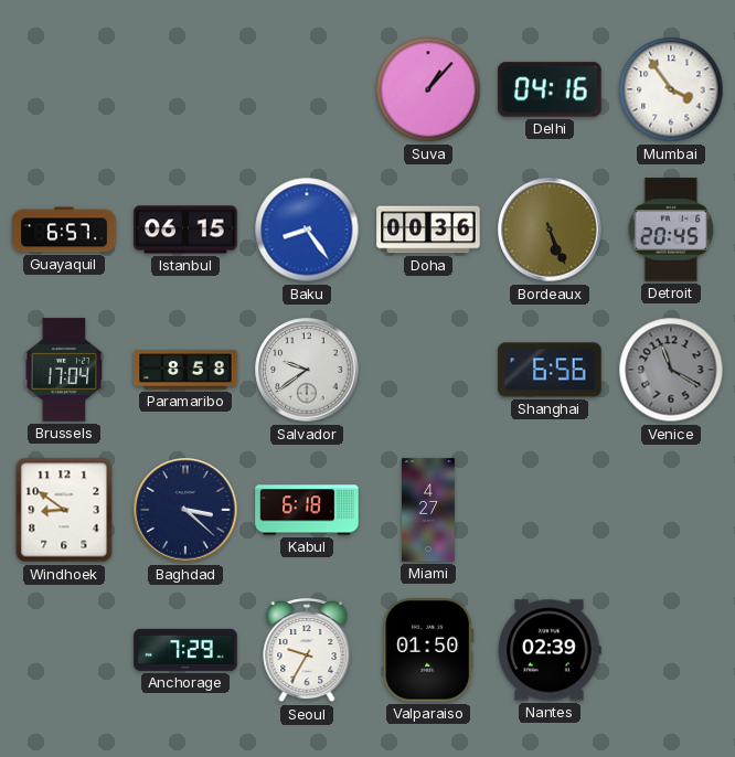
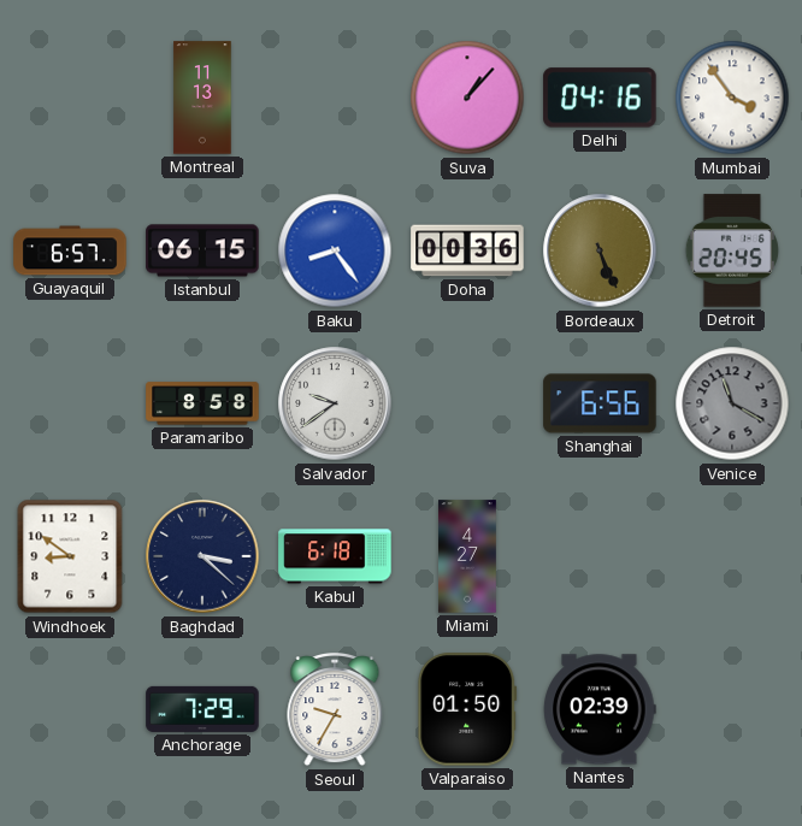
Montreal: none -> 11:13 (202, 98)
Brussels: 17:04 -> none (64, 370)
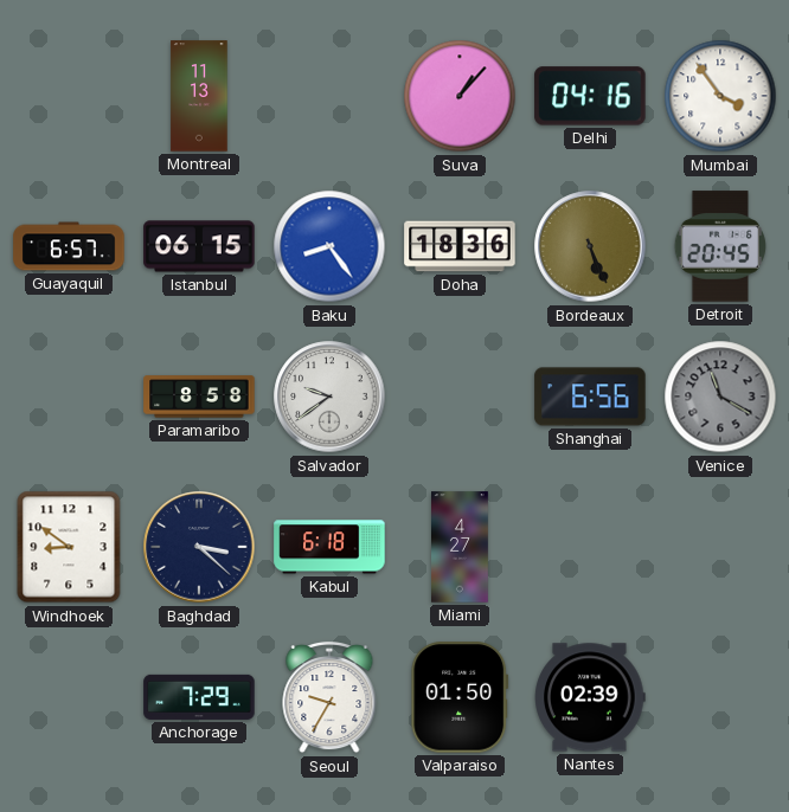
Doha: 00:36 -> 18:36 (460, 246)
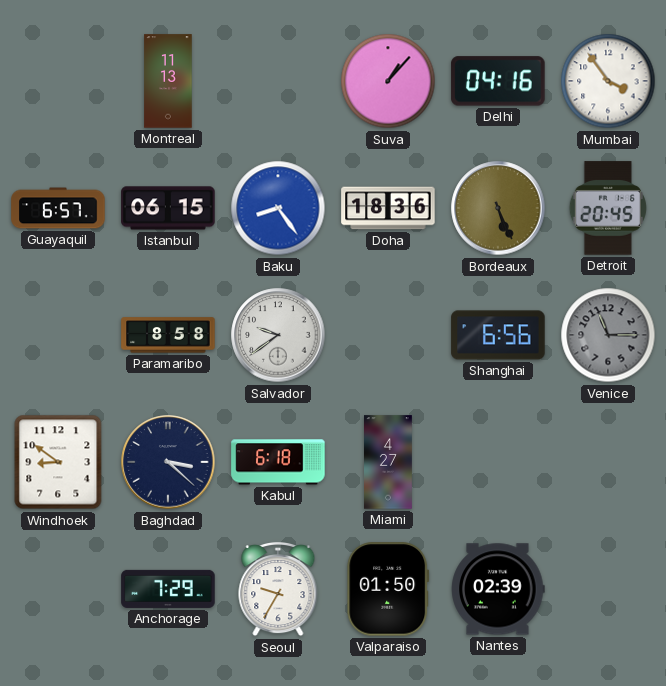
Venice: 11:20 -> 11:15 (608, 335)
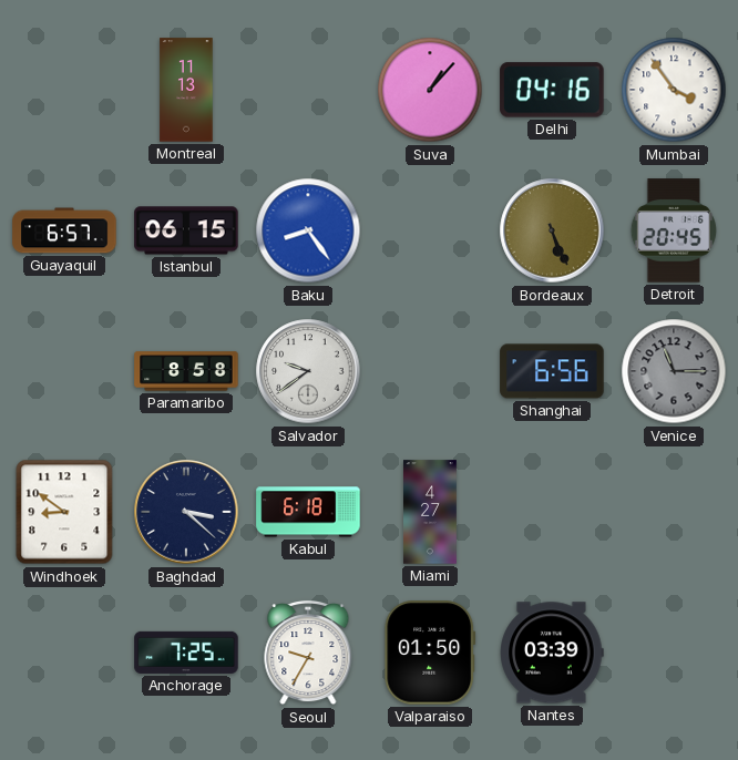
Doha: 18:36 -> none (388, 208)
Anchorage: 7:29 -> 7:25 (186, 653)
Nantes: 02:39 -> 03:39 (552, 653)
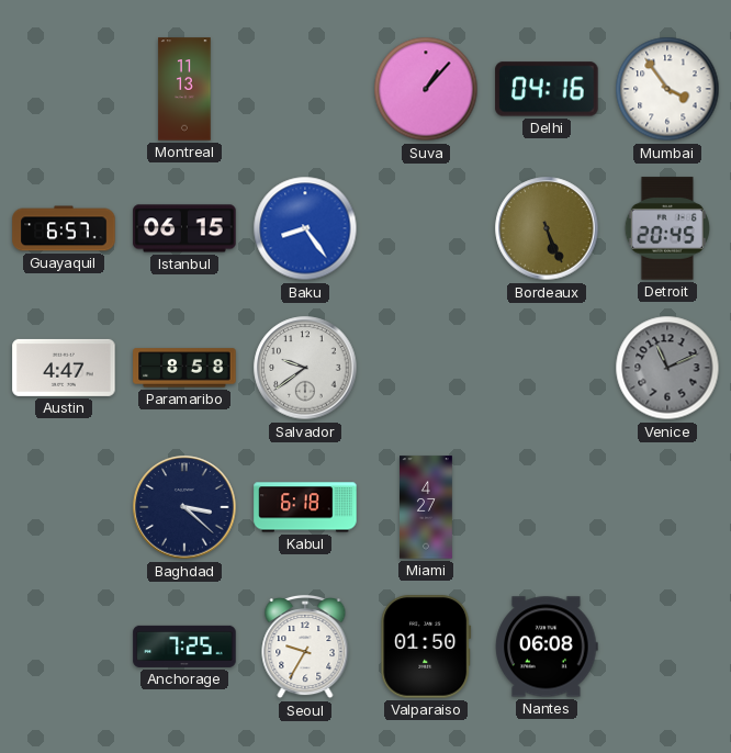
Austin: none -> 4:47 (64, 368)
Shanghai: 6:56 -> none (552, 371)
Venice: 11:15 -> 11:11 (667, 368)
Windhoek: 8:51 -> none (64, 512)
Nantes: 03:39 -> 06:08 (547, 647)
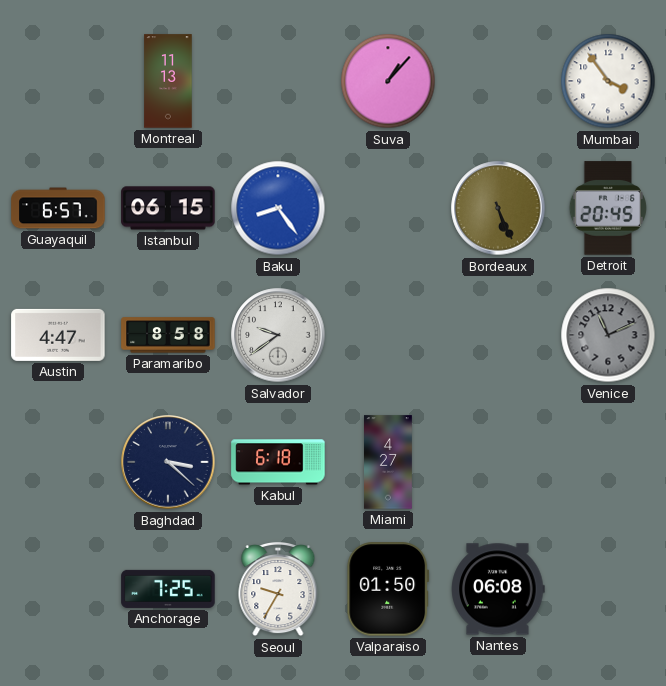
Delhi: 04:16 -> none (547, 89)
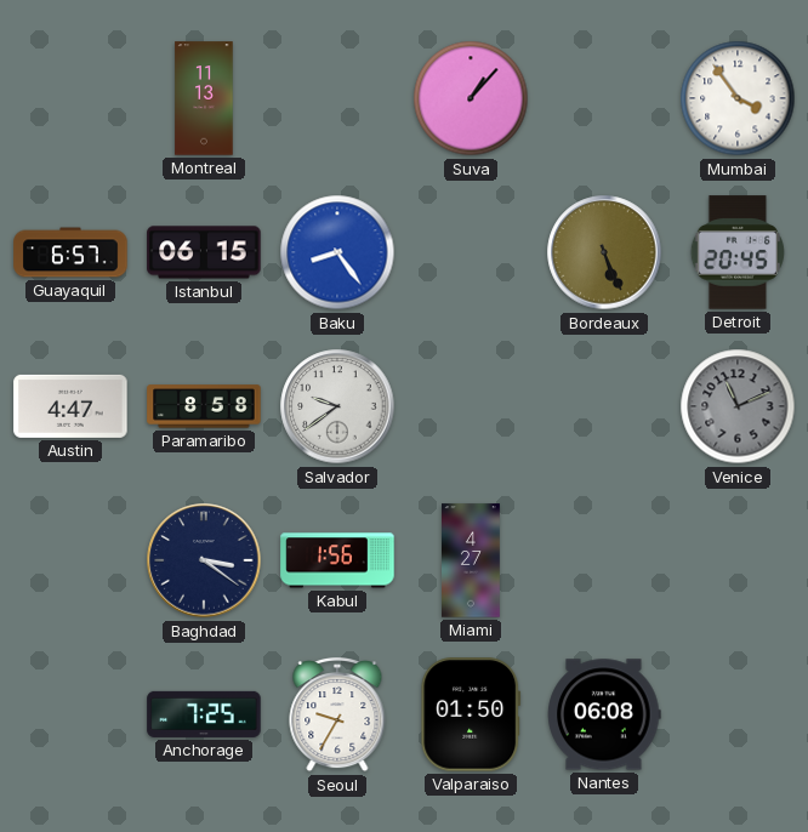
Baghdad: 3:22 -> 3:21 (204, 560)
Kabul: 6:18 -> 1:56 (337, 560)
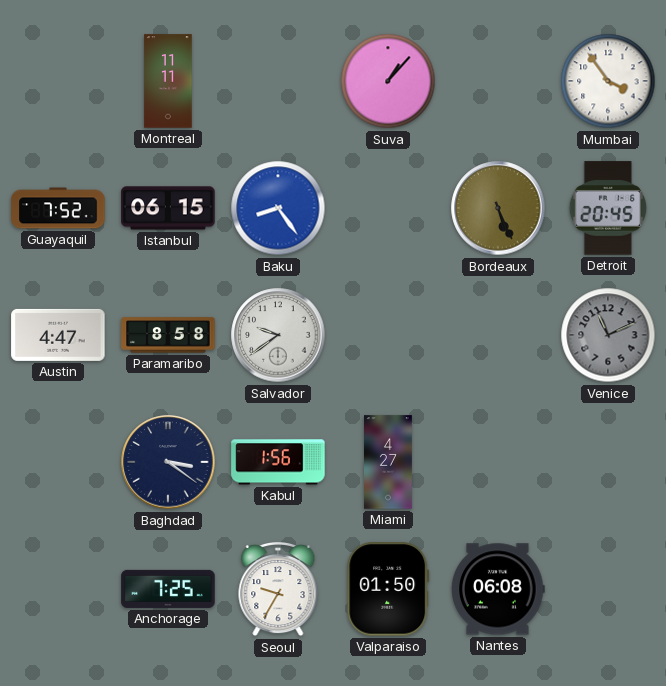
Montreal: 11:13 -> 11:11 (168, 81)
Guayaquil: 6:57 -> 7:52 (58, 208)
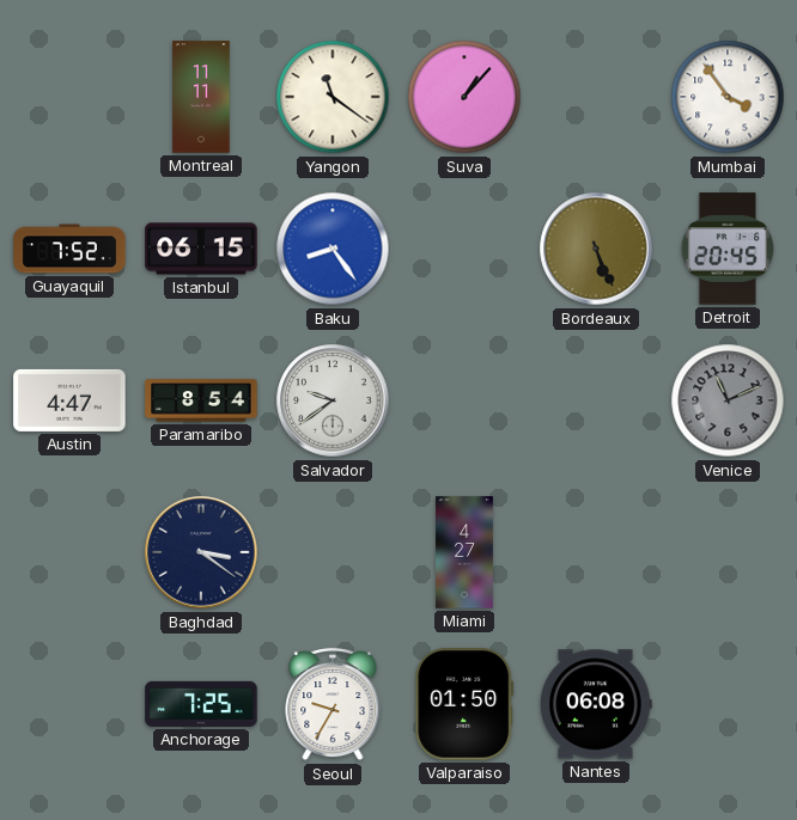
Yangon: none -> 11:21 (333, 97)
Paramaribo: 8:58 -> 8:54 (201, 400)
Kabul: 1:56 -> none (278, 462)
